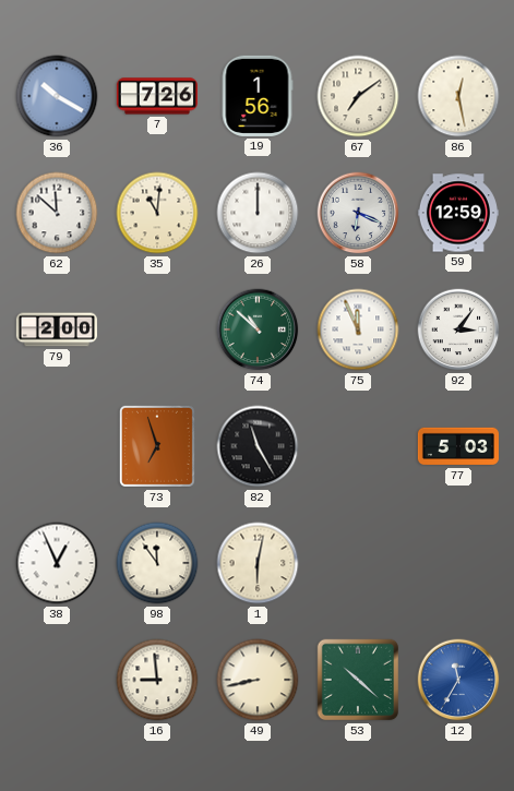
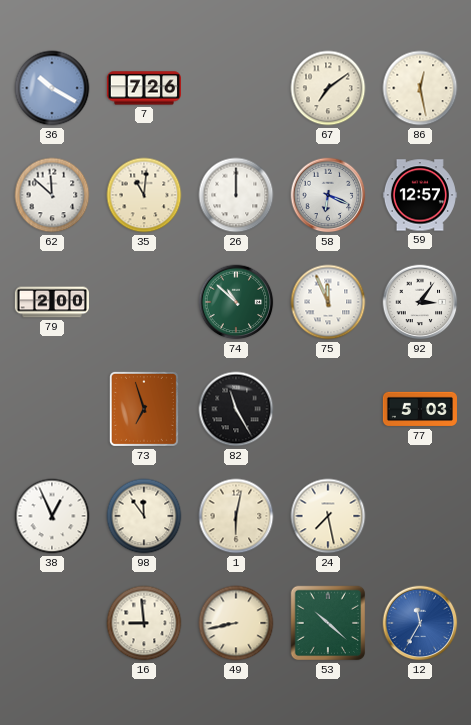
19: 1:56 -> none (258, 96)
59: 12:59 -> 12:57 (420, 195)
24: none -> 7:28 (328, 516)
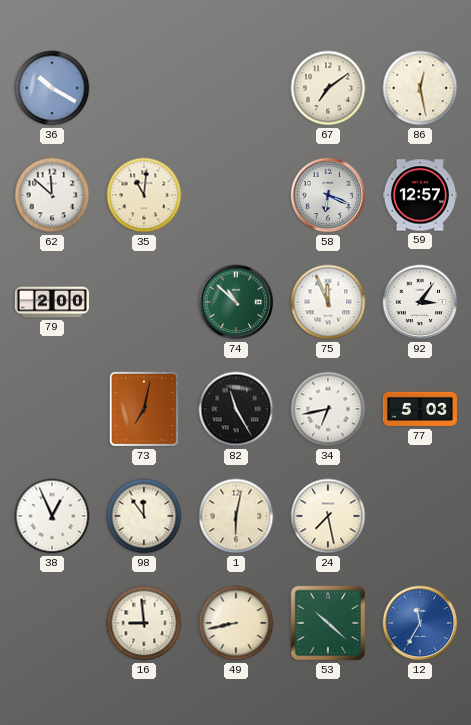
7: 7:26 -> none (144, 88)
26: 12:00 -> none (236, 195)
73: 6:57 -> 7:02 (144, 409)
34: none -> 6:43 (328, 409)
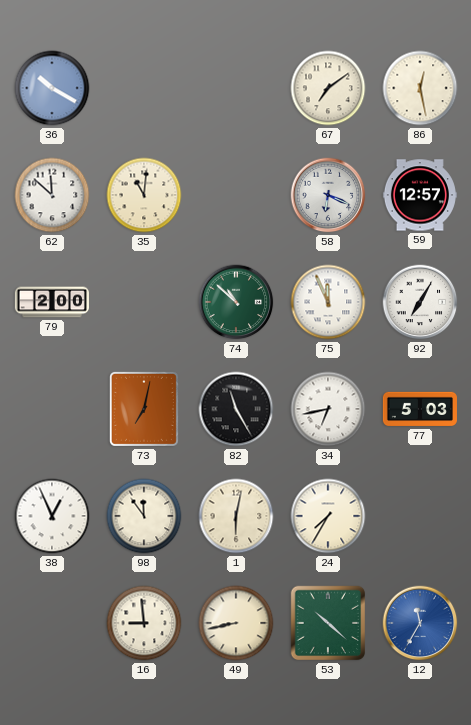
92: 3:06 -> 7:05 (420, 302)
24: 7:28 -> 7:35 (328, 516)
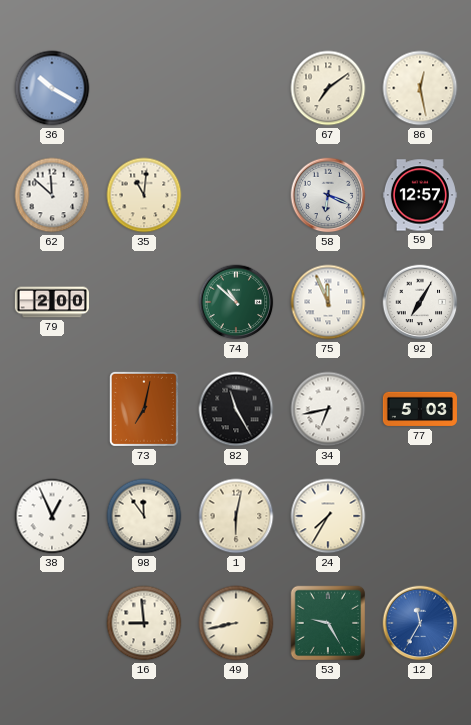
53: 10:22 -> 9:25 (328, 623)
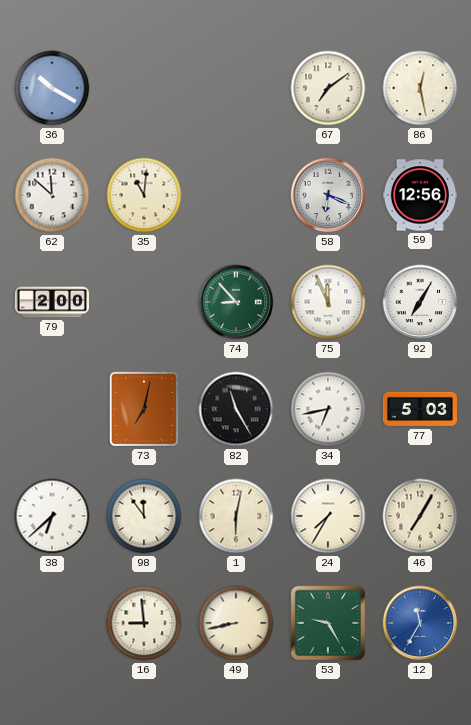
59: 12:57 -> 12:56 (420, 195)
74: 10:52 -> 8:53 (236, 302)
38: 12:56 -> 6:38 (52, 516)
46: none -> 7:05 (420, 516)
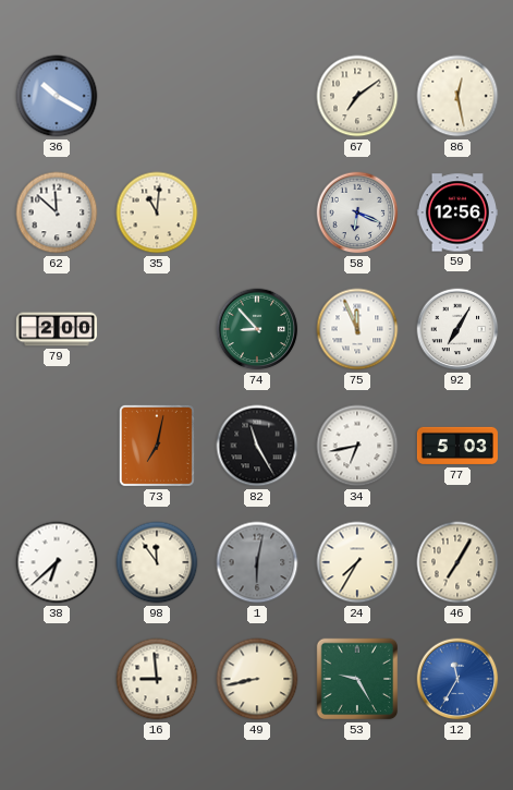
1 dial: cream -> grey (257, 562)
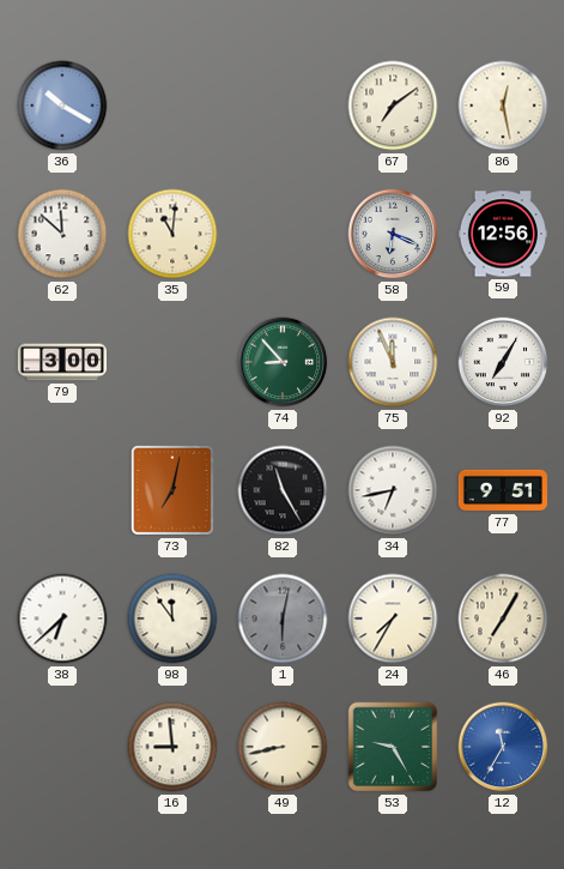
79: 2:00 -> 3:00 (62, 362)
77: 5:03 -> 9:51 (503, 490)
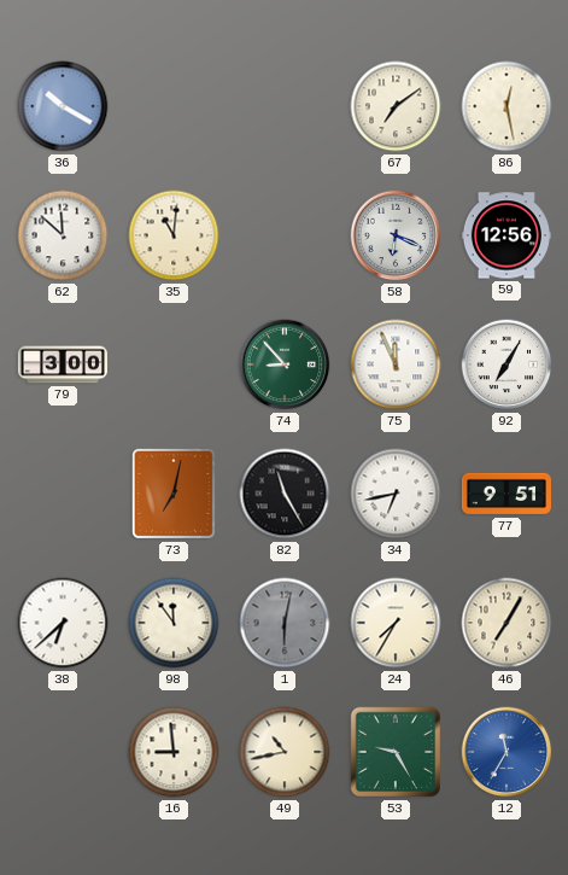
49: 8:43 -> 10:43 (285, 752)
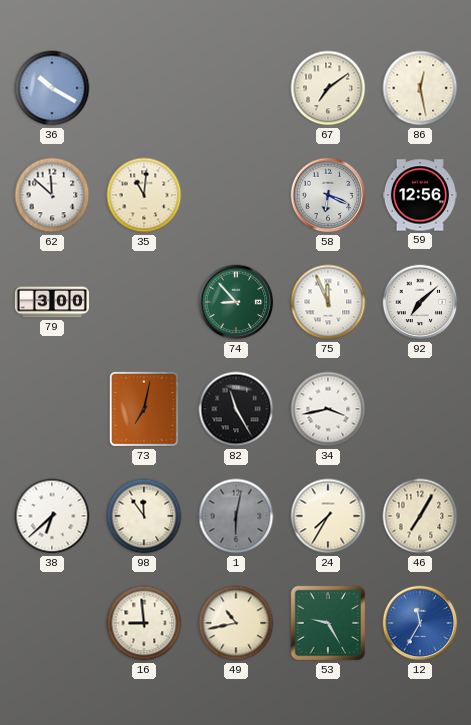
92: 7:05 -> 7:08 (420, 302)
34: 6:43 -> 3:43 (328, 409)
77: 9:51 -> none (506, 494)
